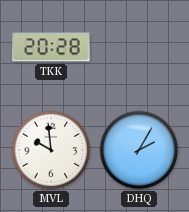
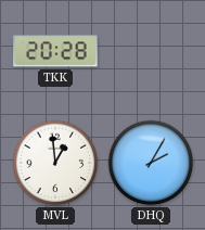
MVL: 9:59 -> 12:59 (55, 163)
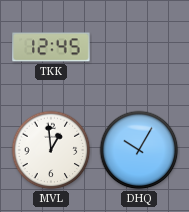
TKK: 20:28 -> 12:45 (51, 47)
DHQ: 2:05 -> 10:05 (139, 150)
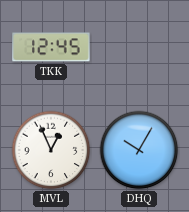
MVL: 12:59 -> 12:56 (51, 150)
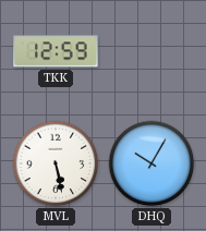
TKK: 12:45 -> 12:59 (56, 51)
MVL: 12:56 -> 5:28 (56, 163)
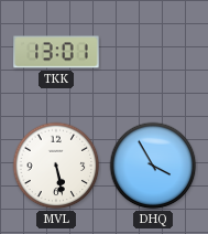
TKK: 12:59 -> 13:01 (56, 52)
DHQ: 10:05 -> 3:55 (153, 166)
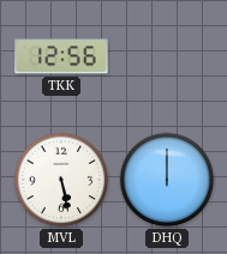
TKK: 13:01 -> 12:56 (61, 56)
DHQ: 3:55 -> 12:00 (167, 180)
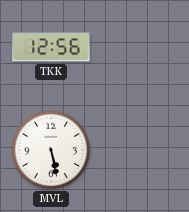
DHQ: 12:00 -> none (167, 180)
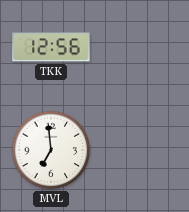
MVL: 5:28 -> 6:59 (51, 150)
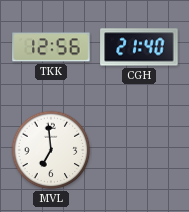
CGH: none -> 21:40 (139, 47)
